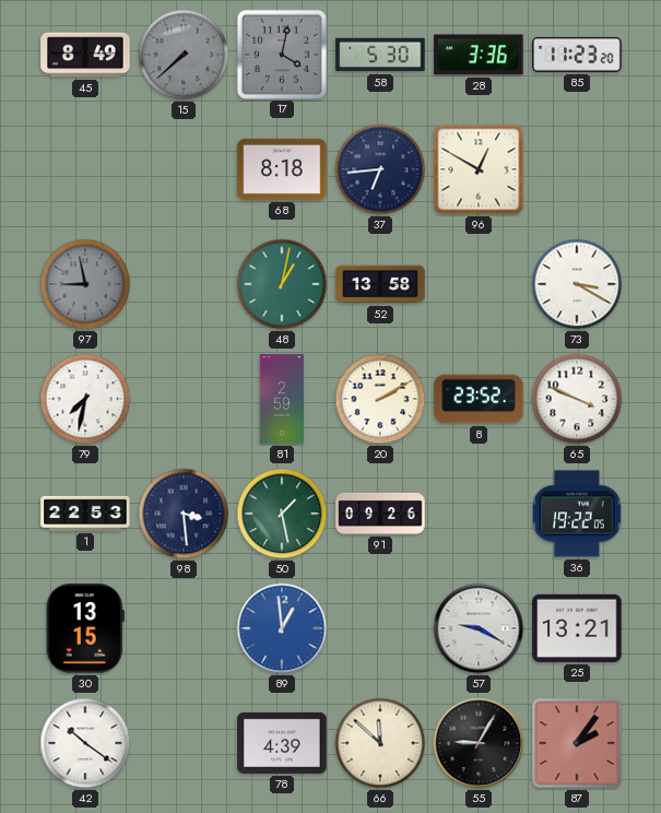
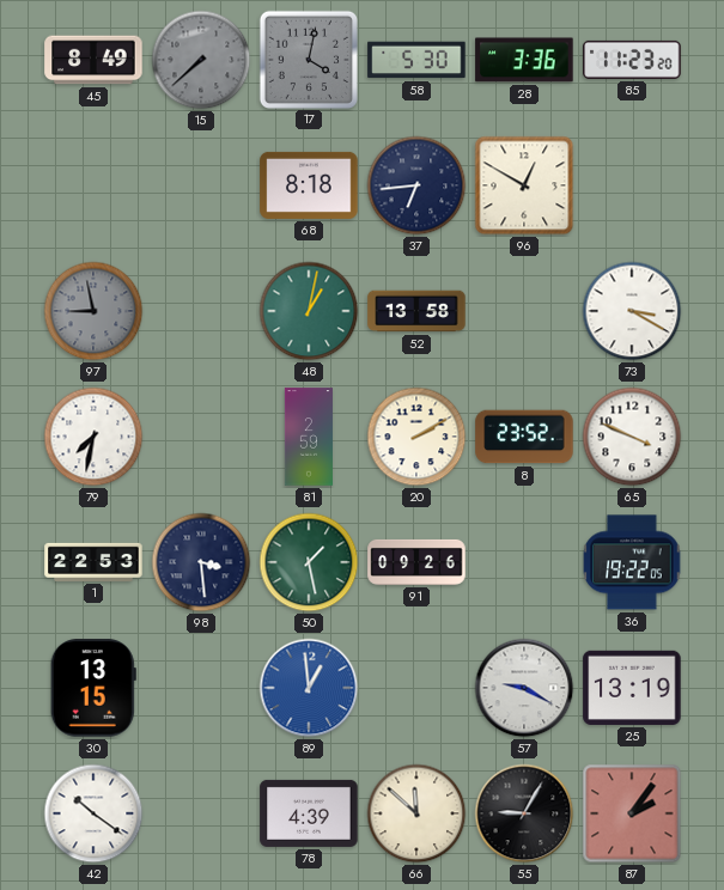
25: 13:21 -> 13:19 (632, 688)
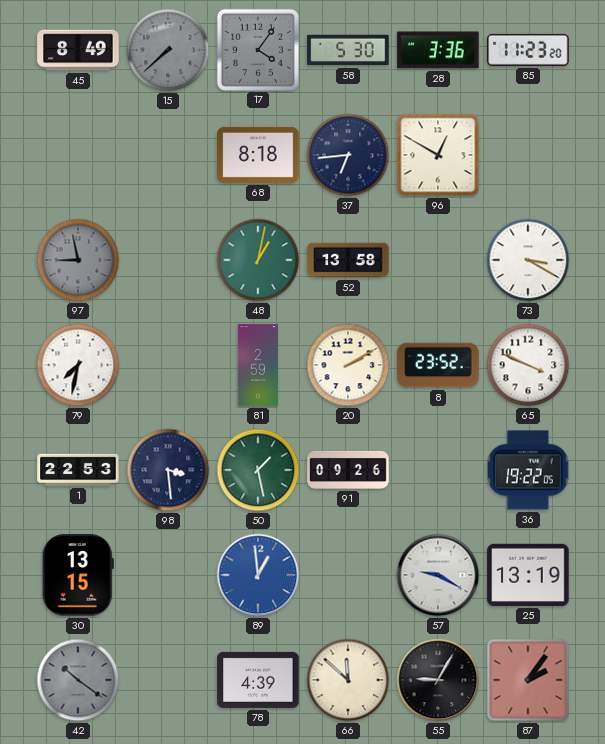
17: 4:02 -> 4:06 (257, 49)
42 dial: white -> grey (78, 680)
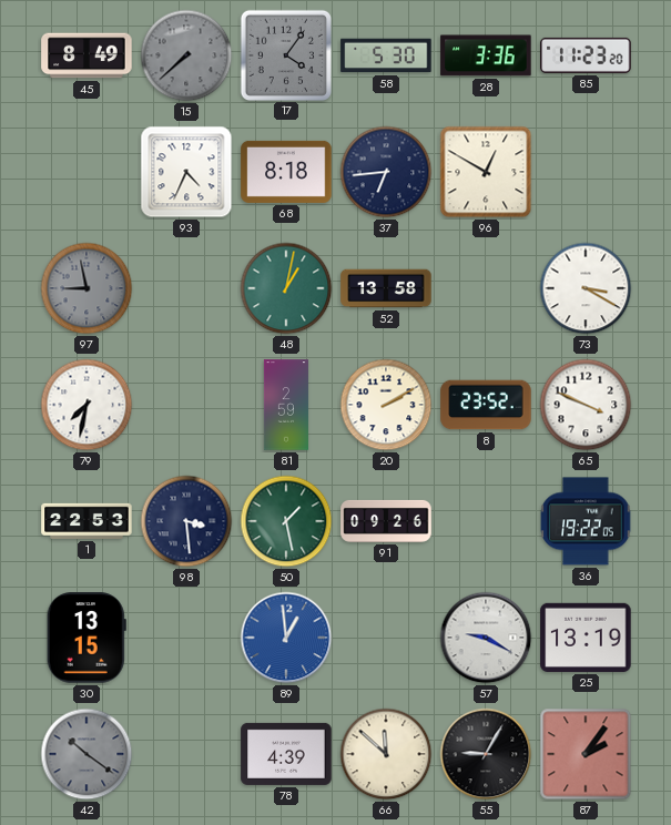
93: none -> 4:34 (186, 172)
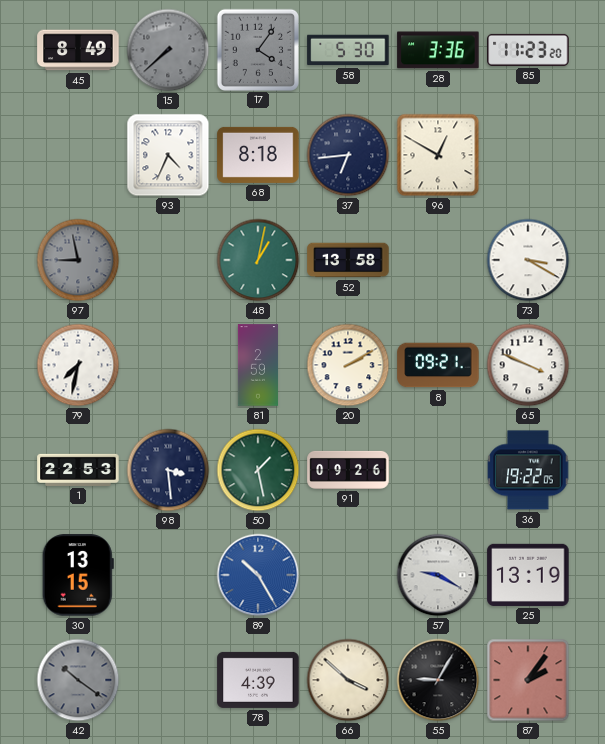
8: 23:52 -> 09:21 (438, 365)
89: 12:59 -> 10:25 (258, 575)
66: 11:52 -> 3:52 (348, 680)
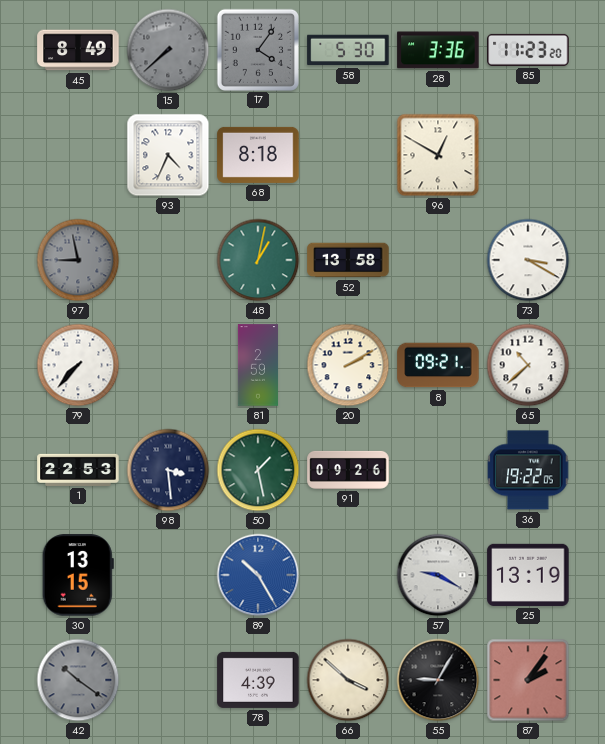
37: 6:44 -> none (348, 155)
79: 7:32 -> 7:37 (78, 365)
65: 3:49 -> 10:38 (528, 365)
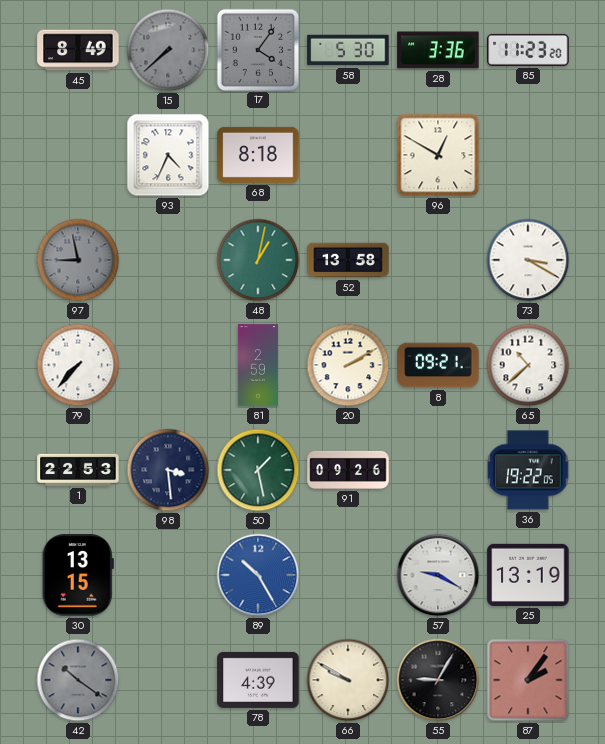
66: 3:52 -> 9:50 (348, 680)
